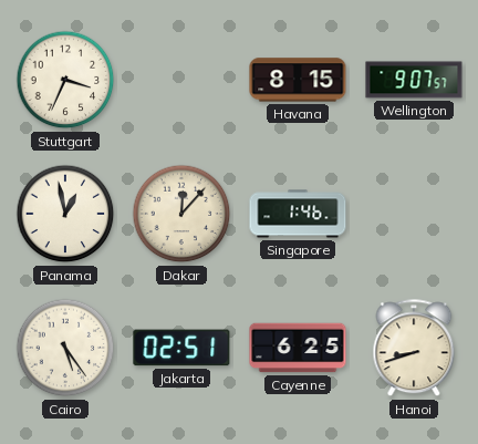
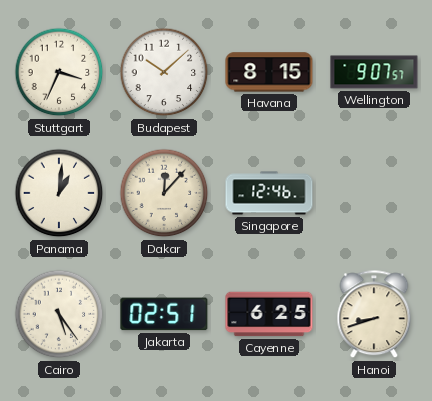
Budapest: none -> 10:08 (164, 72)
Panama: 12:58 -> 1:01 (59, 193)
Singapore: 1:46 -> 12:46 (269, 193)
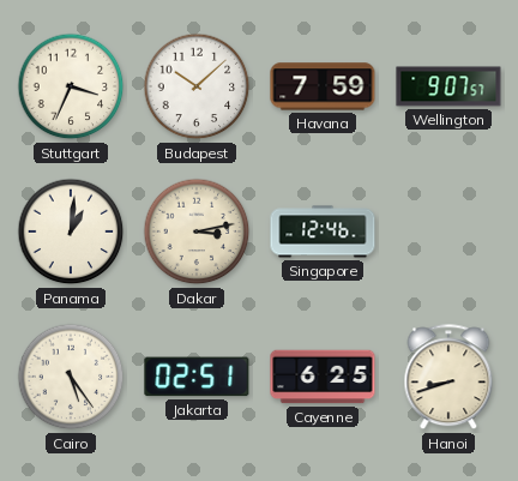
Havana: 8:15 -> 7:59 (323, 86)
Dakar: 12:07 -> 3:13 (197, 232)
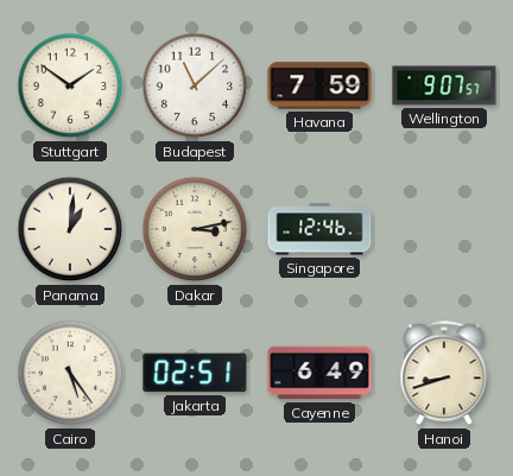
Stuttgart: 3:34 -> 1:51 (70, 85)
Budapest: 10:08 -> 11:08 (195, 85)
Cayenne: 6:25 -> 6:49 (319, 373)
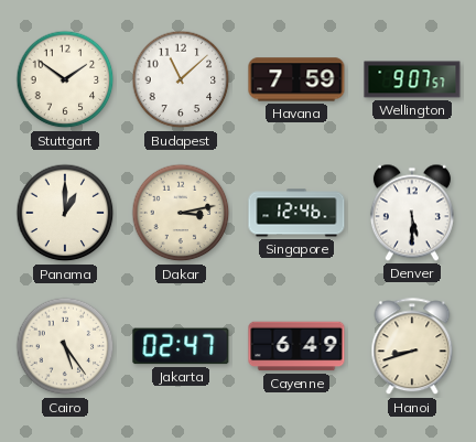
Panama: 1:01 -> 1:00 (65, 213)
Denver: none -> 5:30 (412, 213)
Jakarta: 02:51 -> 02:47 (181, 346)
